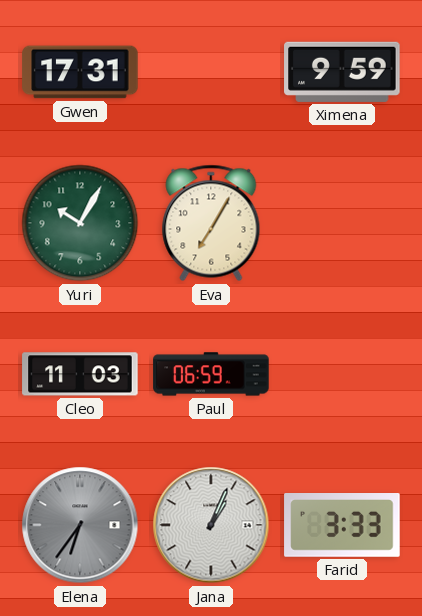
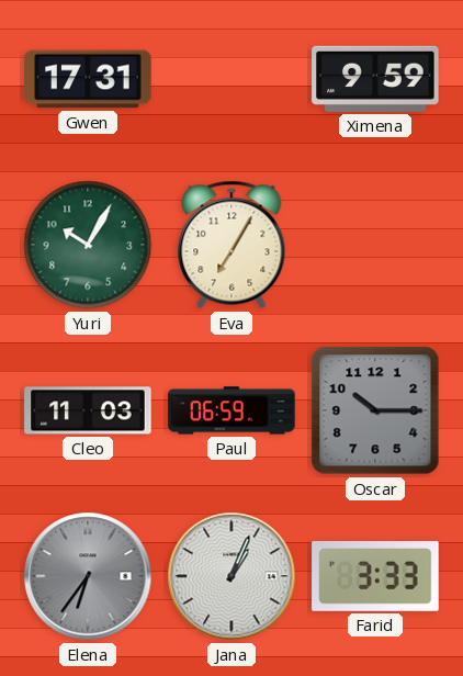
Oscar: none -> 10:15 (375, 410)
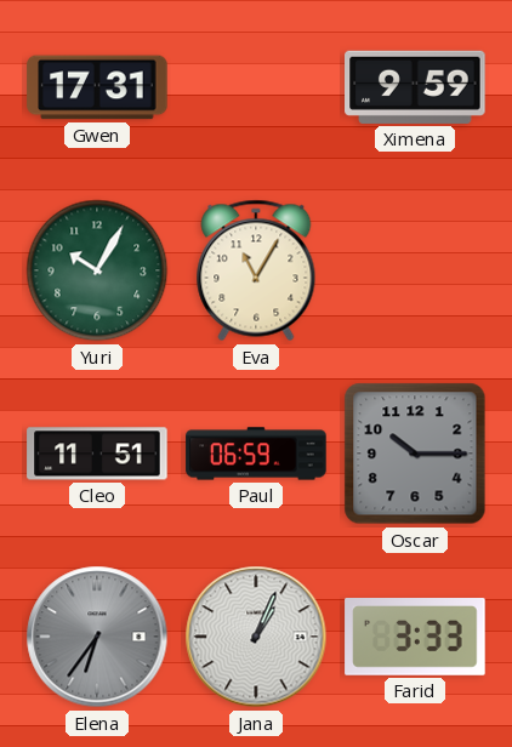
Eva: 7:05 -> 11:05 (256, 270)
Cleo: 11:03 -> 11:51 (97, 454)
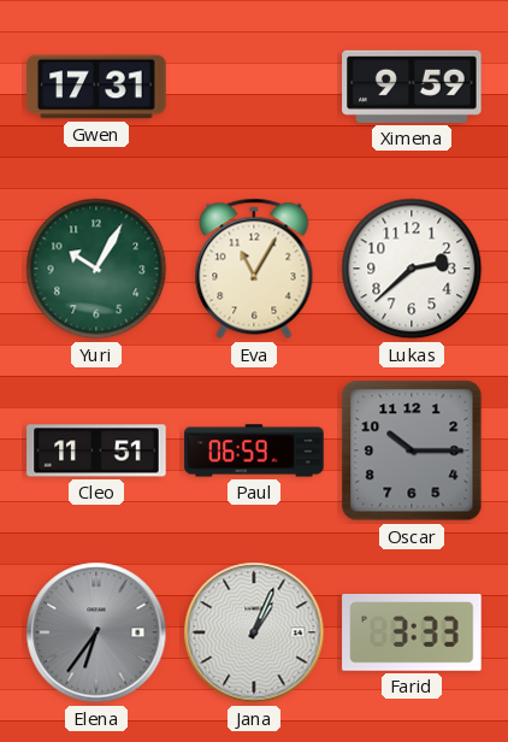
Lukas: none -> 2:38 (412, 269)
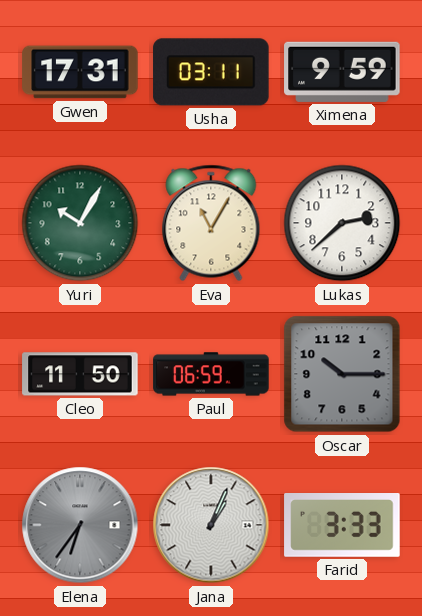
Usha: none -> 03:11 (211, 72)
Cleo: 11:51 -> 11:50 (80, 374)
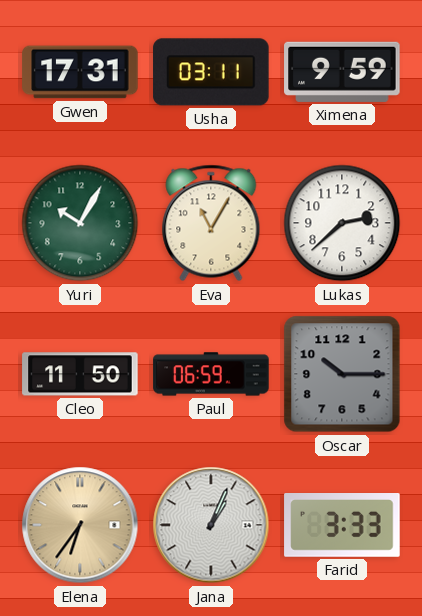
Elena dial: grey -> champagne (80, 525)
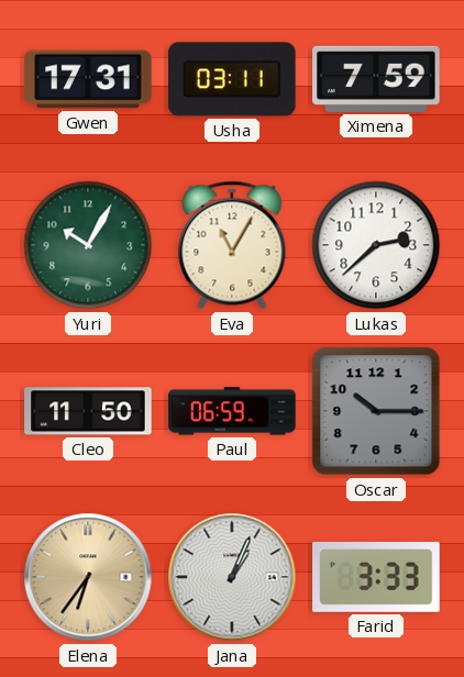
Ximena: 9:59 -> 7:59 (376, 79)
